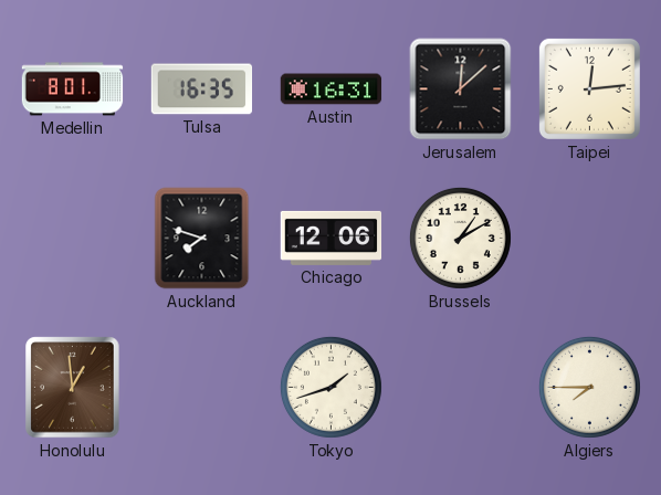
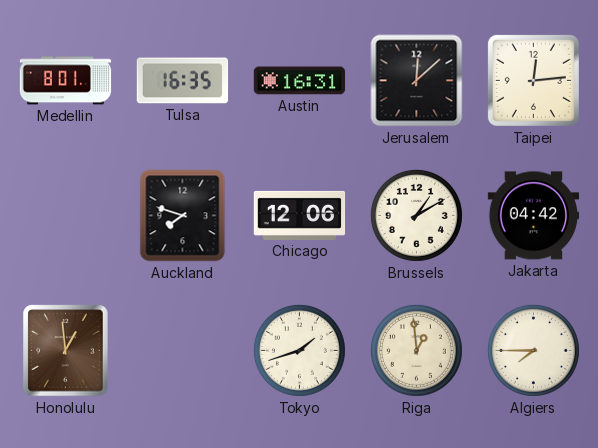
Jakarta: none -> 04:42 (534, 216)
Riga: none -> 12:59 (416, 350)
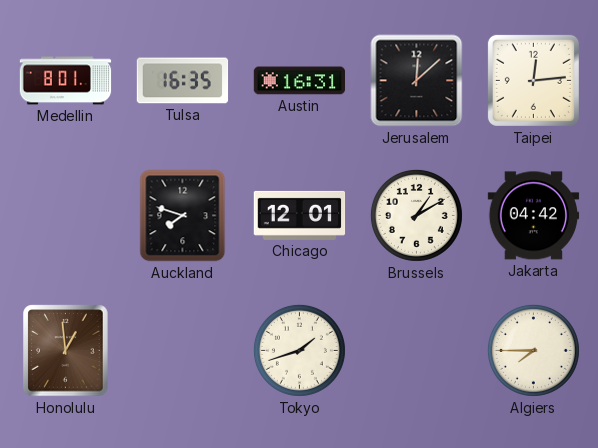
Chicago: 12:06 -> 12:01 (300, 215)
Riga: 12:59 -> none (416, 350)
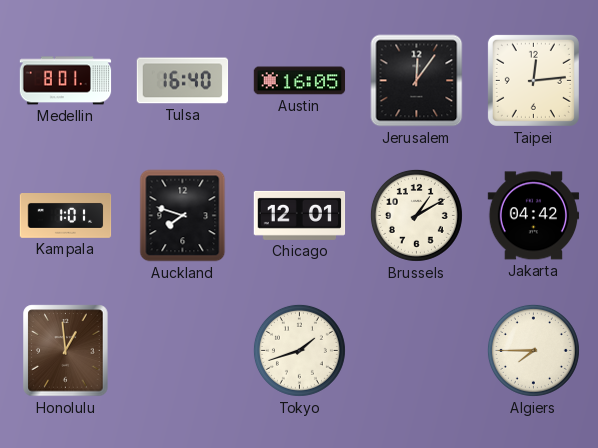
Tulsa: 16:35 -> 16:40 (183, 81)
Austin: 16:31 -> 16:05 (300, 81)
Jerusalem: 12:08 -> 12:06 (417, 81)
Kampala: none -> 1:01 (66, 216)
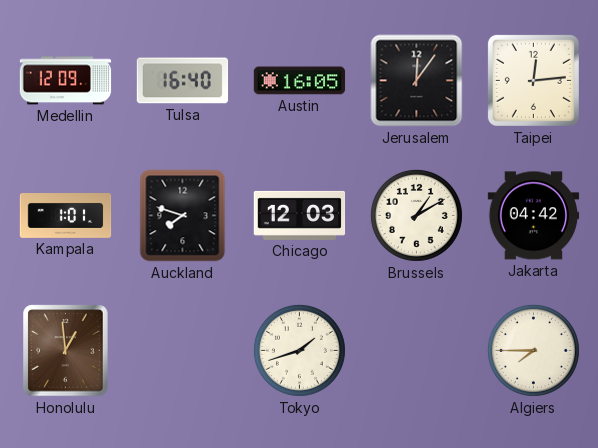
Medellin: 8:01 -> 12:09 (66, 81)
Chicago: 12:01 -> 12:03 (300, 215)
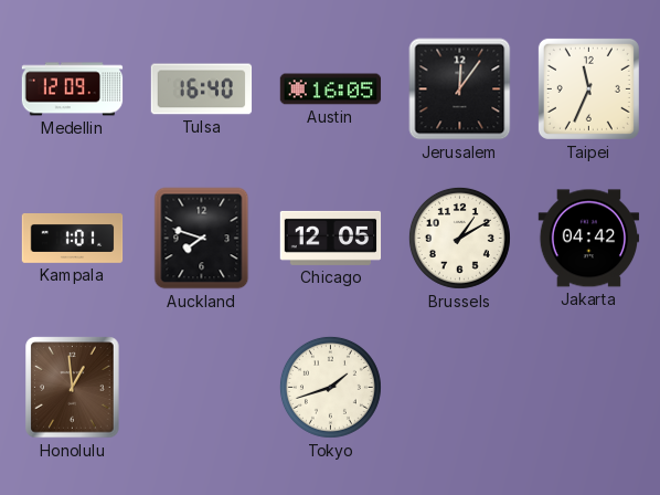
Taipei: 12:14 -> 11:34 (588, 88)
Chicago: 12:03 -> 12:05 (331, 238)
Algiers: 7:45 -> none (533, 350)
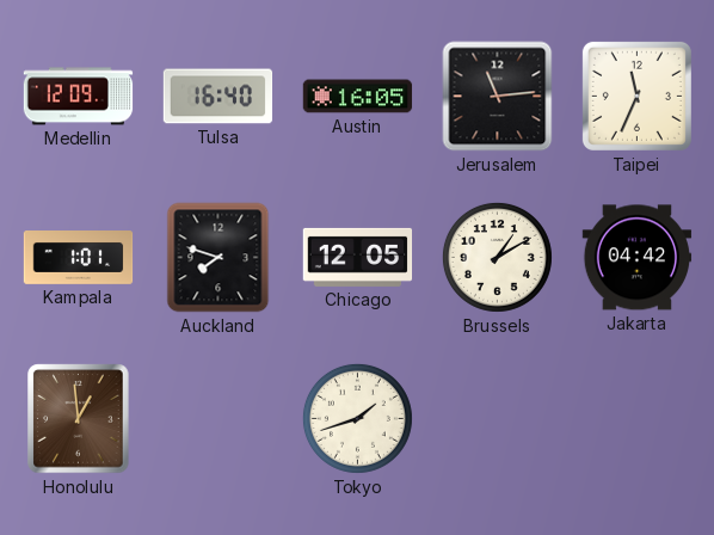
Jerusalem: 12:06 -> 11:14 (498, 97)
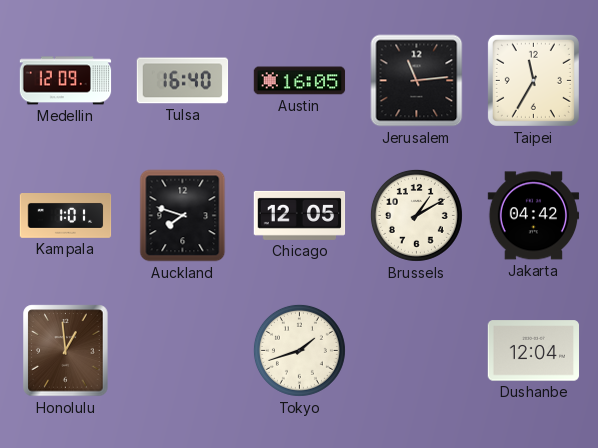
Taipei: 11:34 -> 11:35 (533, 80)
Dushanbe: none -> 12:04 (534, 351)
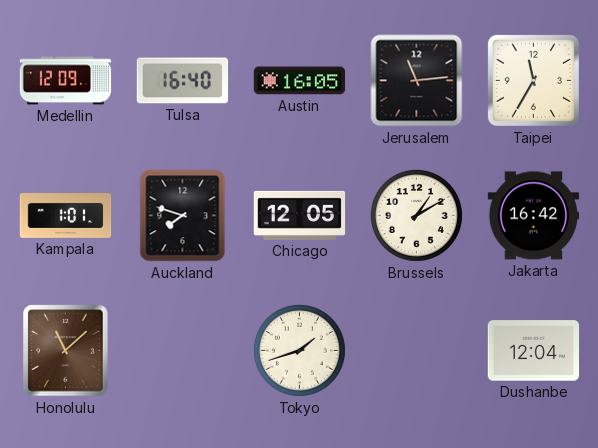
Jakarta: 04:42 -> 16:42 (534, 216)
Honolulu: 12:59 -> 11:08 (66, 351)
